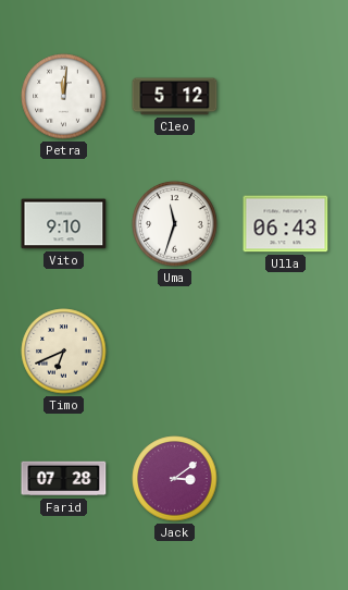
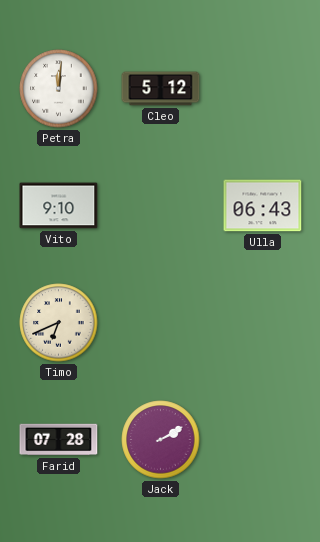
Uma: 11:33 -> none (175, 224)
Jack: 3:09 -> 2:10 (161, 440)
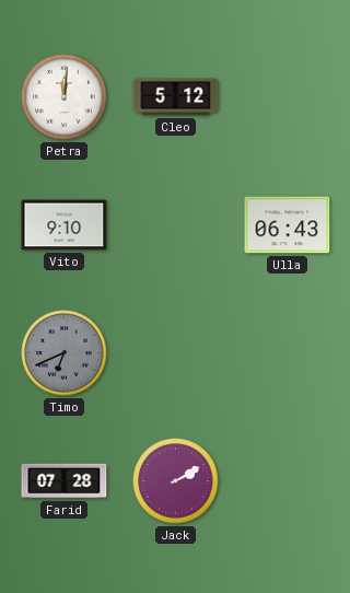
Timo dial: cream -> grey (65, 353)
